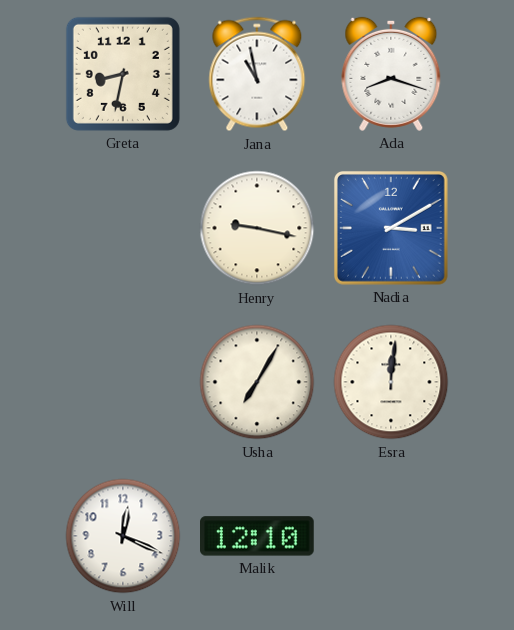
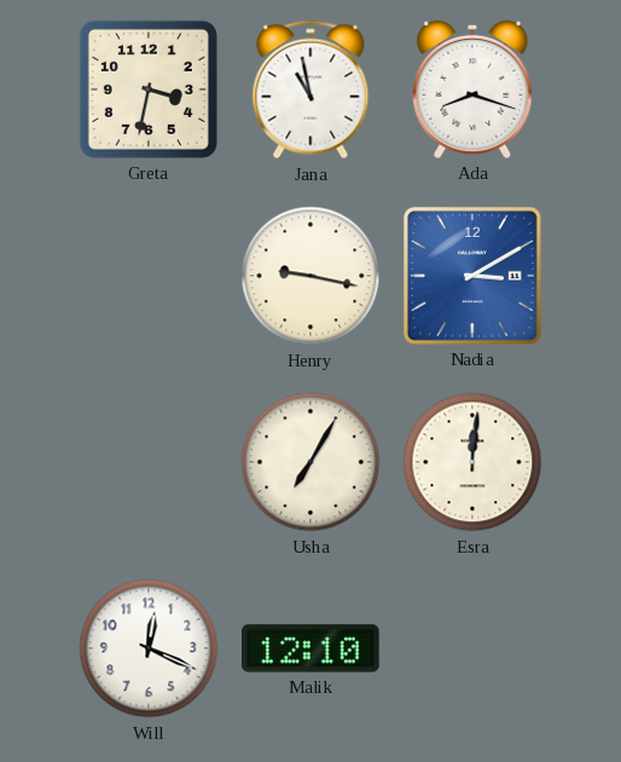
Greta: 8:32 -> 3:32 (149, 90)
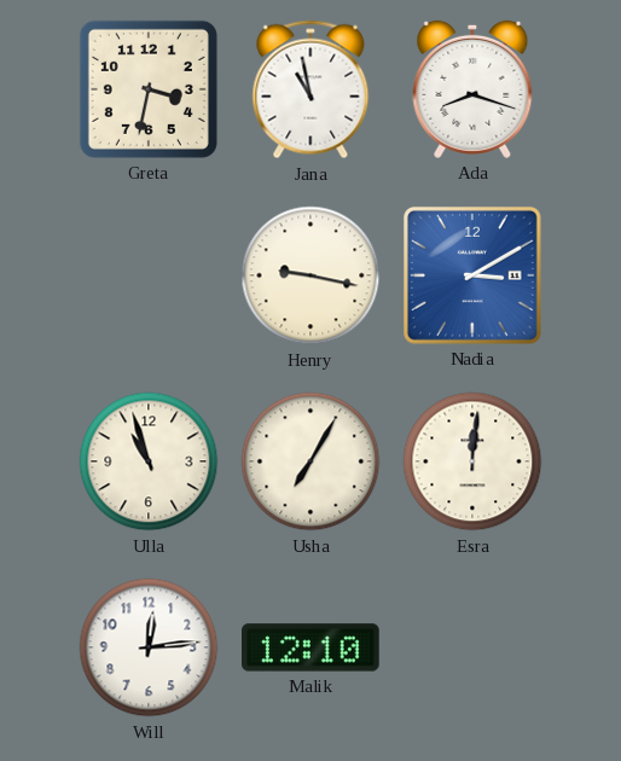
Ulla: none -> 10:57 (149, 461)
Will: 12:19 -> 12:14 (149, 647)
